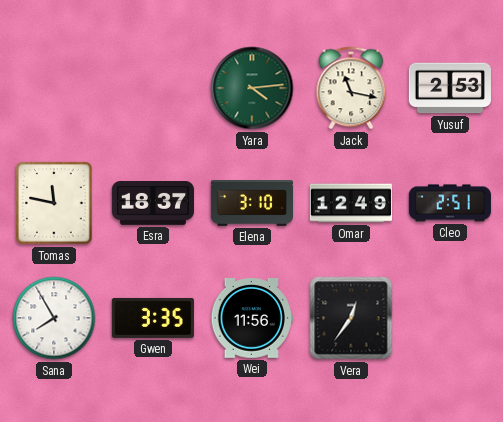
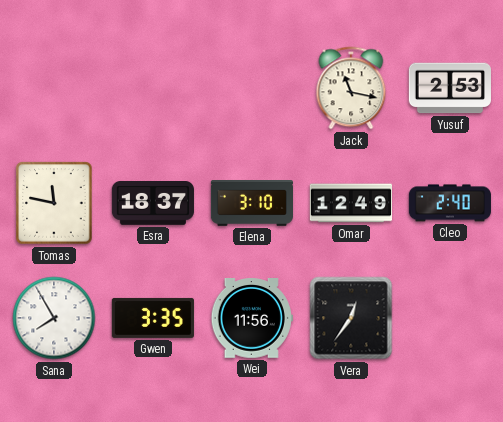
Yara: 4:14 -> none (252, 88)
Cleo: 2:51 -> 2:40 (450, 203)
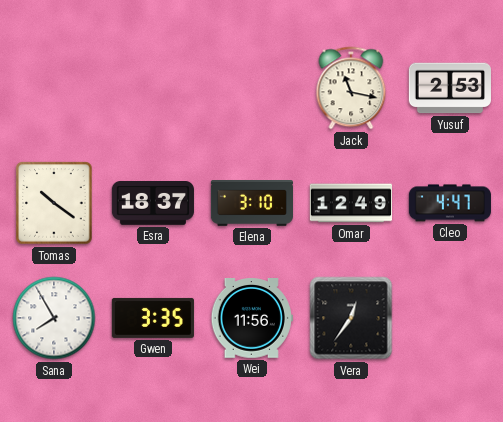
Tomas: 11:47 -> 10:21 (54, 203)
Cleo: 2:40 -> 4:47 (450, 203)
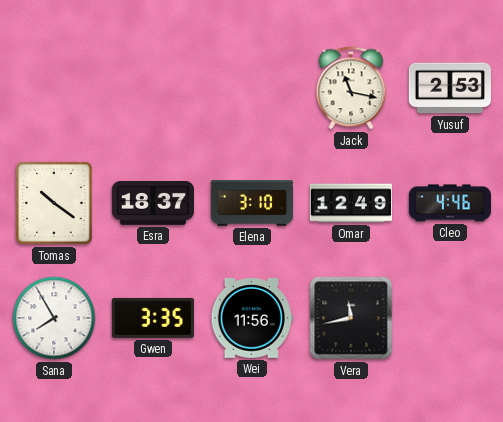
Cleo: 4:47 -> 4:46 (450, 203)
Vera: 12:36 -> 11:43 (351, 318)
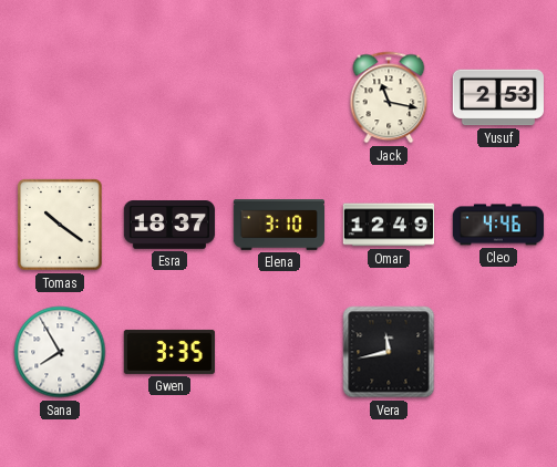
Wei: 11:56 -> none (252, 319)
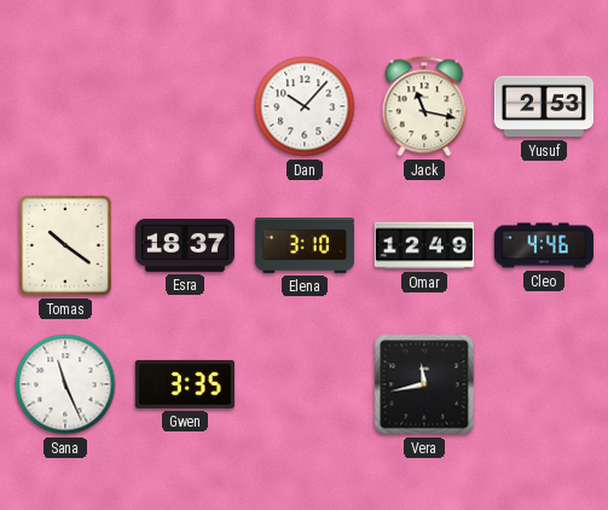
Dan: none -> 10:07 (305, 106)
Sana: 7:55 -> 11:26 (65, 384)
